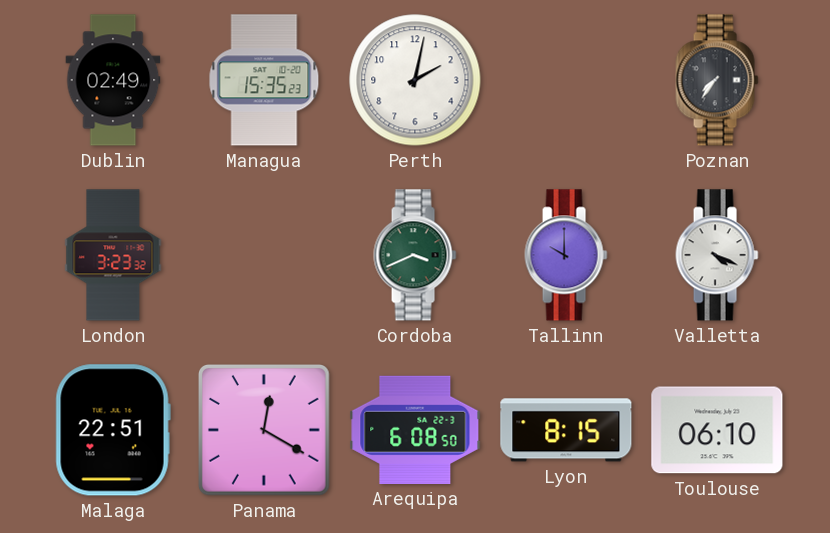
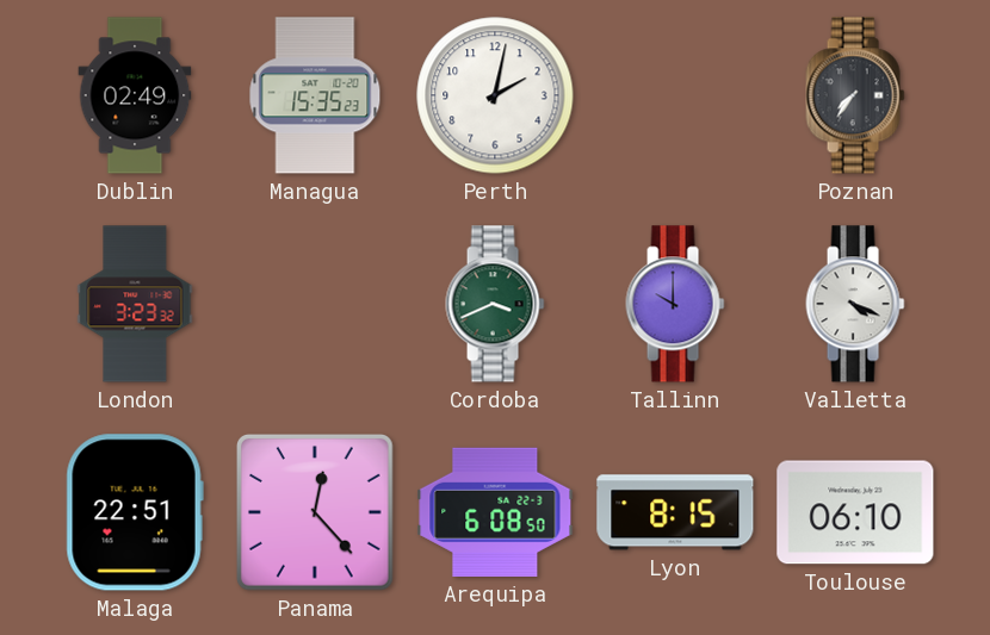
Panama: 12:20 -> 12:23 (316, 513)
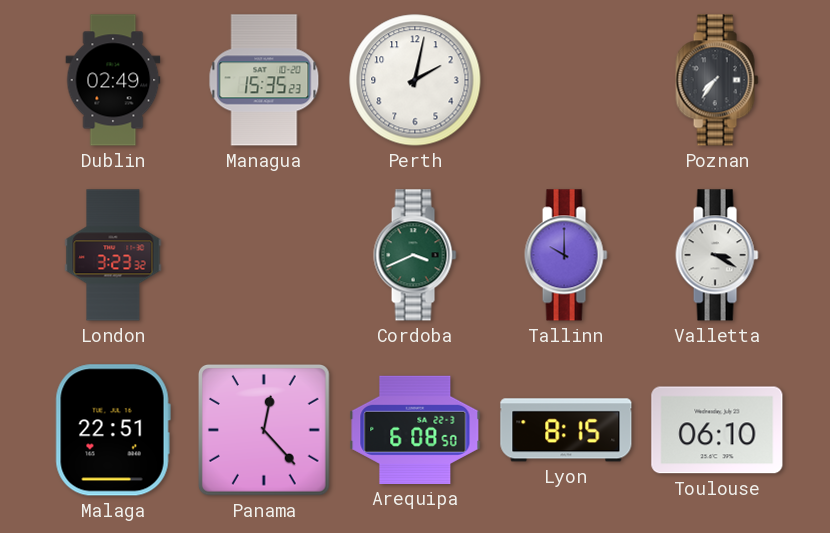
Valletta: 4:19 -> 3:20 (717, 255)
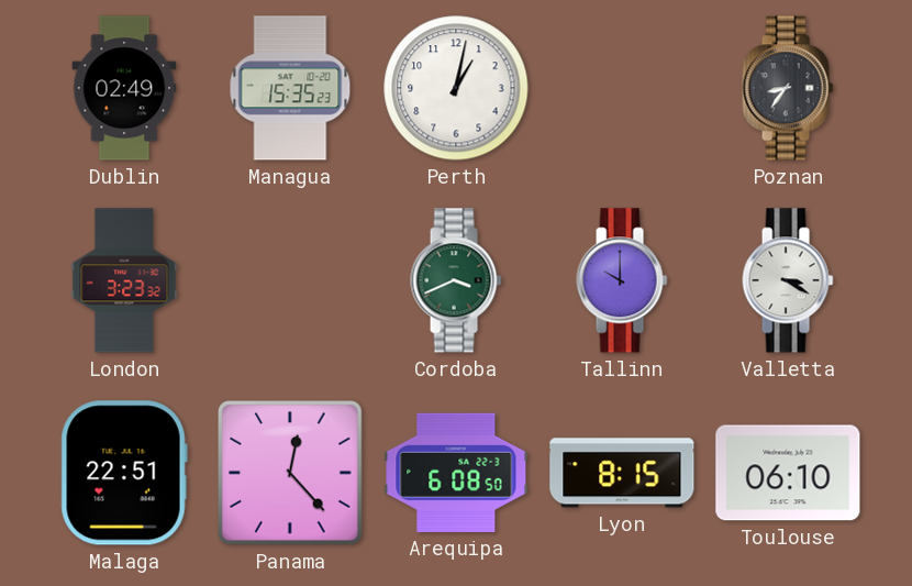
Perth: 2:02 -> 1:02 (456, 88)
Poznan: 7:36 -> 8:36 (788, 88)
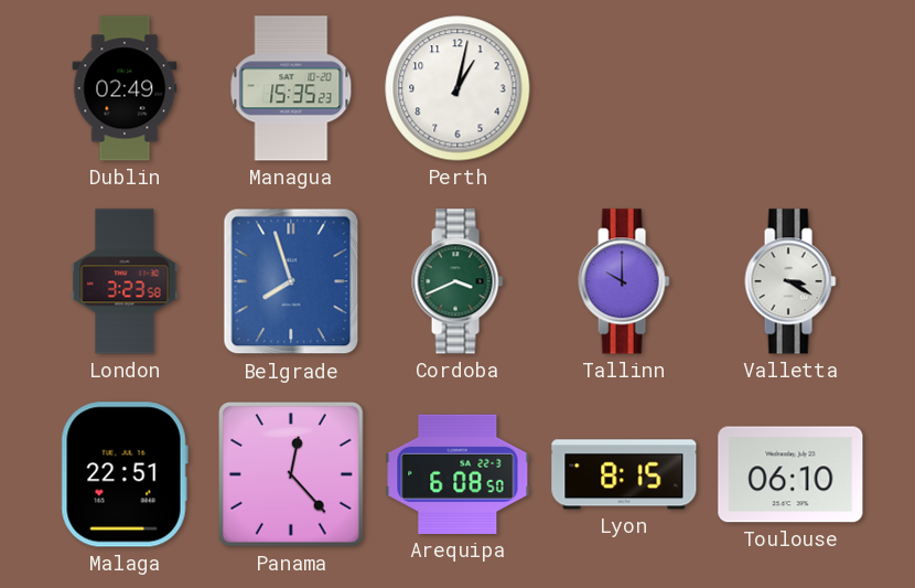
Poznan: 8:36 -> none (788, 88)
London: 3:23:32 -> 3:23:58 (125, 281)
Belgrade: none -> 7:57 (291, 281)
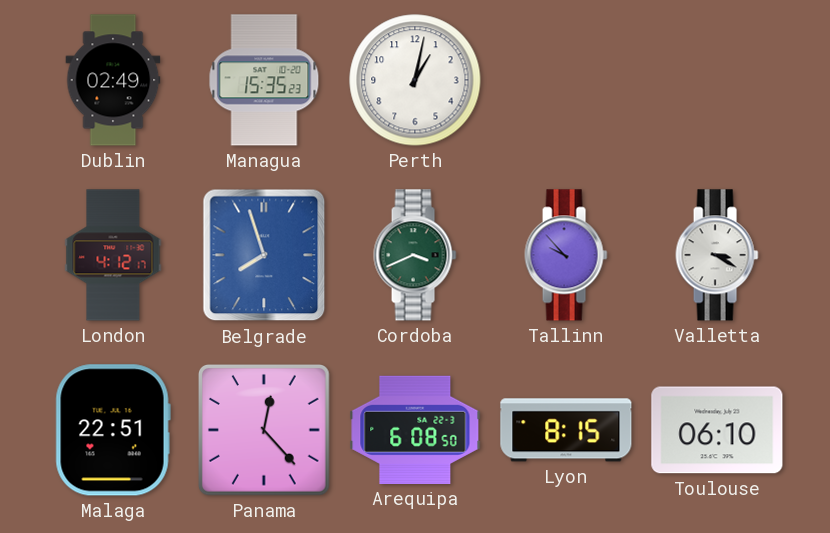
London: 3:23 -> 4:12 (113, 255)
Tallinn: 10:00 -> 9:53 (566, 255)
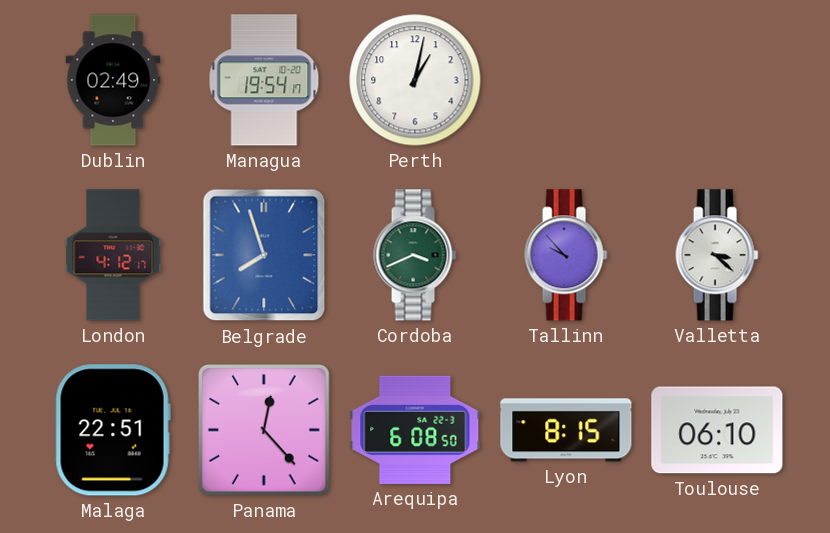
Managua: 15:35 -> 19:54 (264, 80)
Valletta: 3:20 -> 3:22 (717, 255)
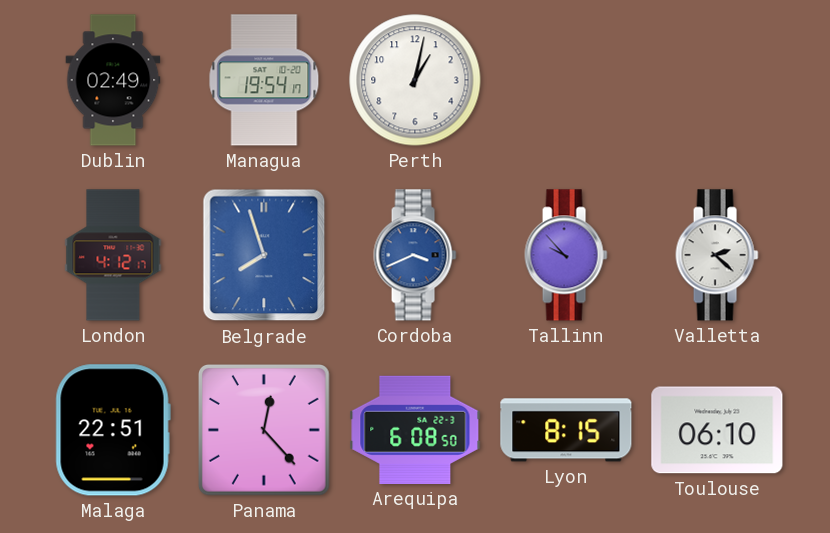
Cordoba dial: green -> blue (415, 255)
Valletta: 3:22 -> 2:22 (717, 255)
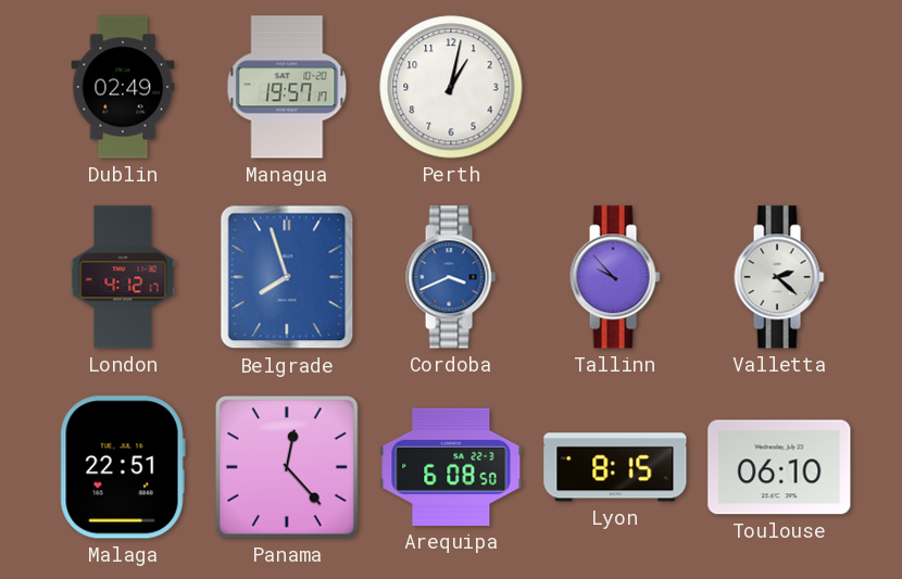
Managua: 19:54 -> 19:57 (287, 87)
